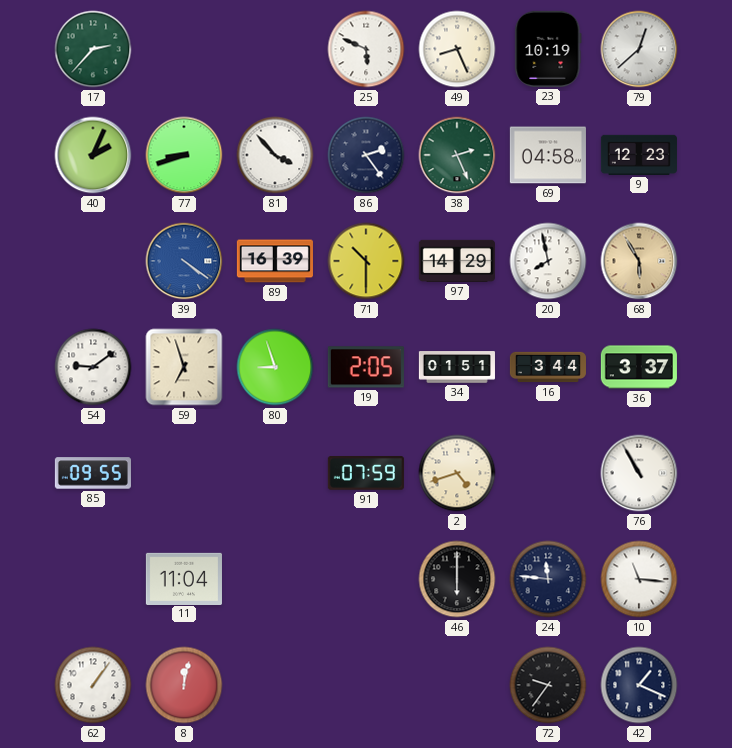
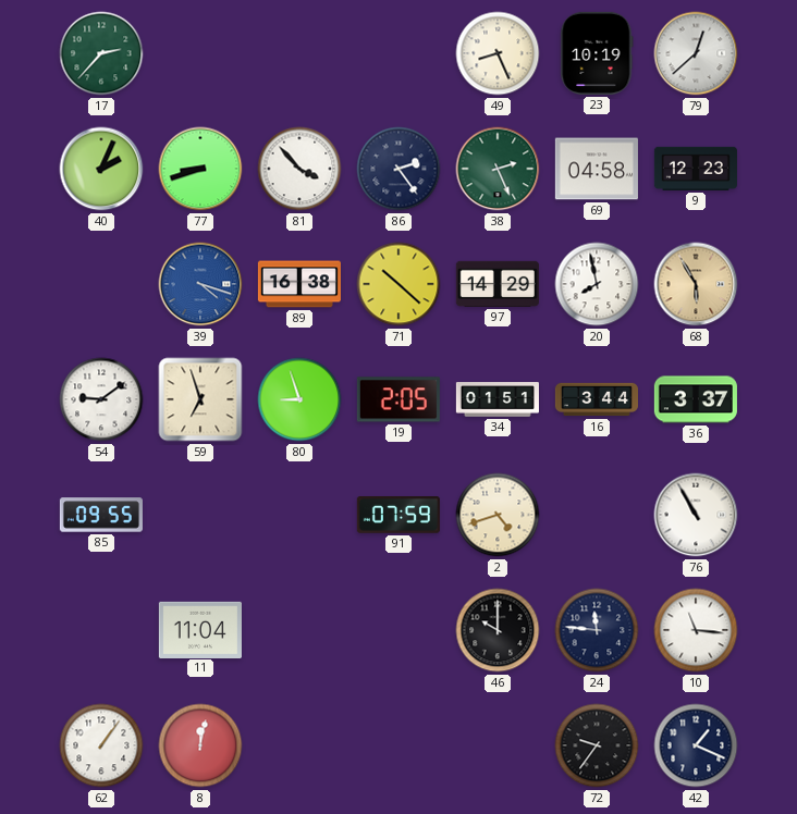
25: 5:49 -> none (366, 49)
39: 4:21 -> 4:18 (200, 284)
89: 16:39 -> 16:38 (299, 284)
71: 10:30 -> 10:22 (398, 284)
46: 6:00 -> 10:00 (498, 630)
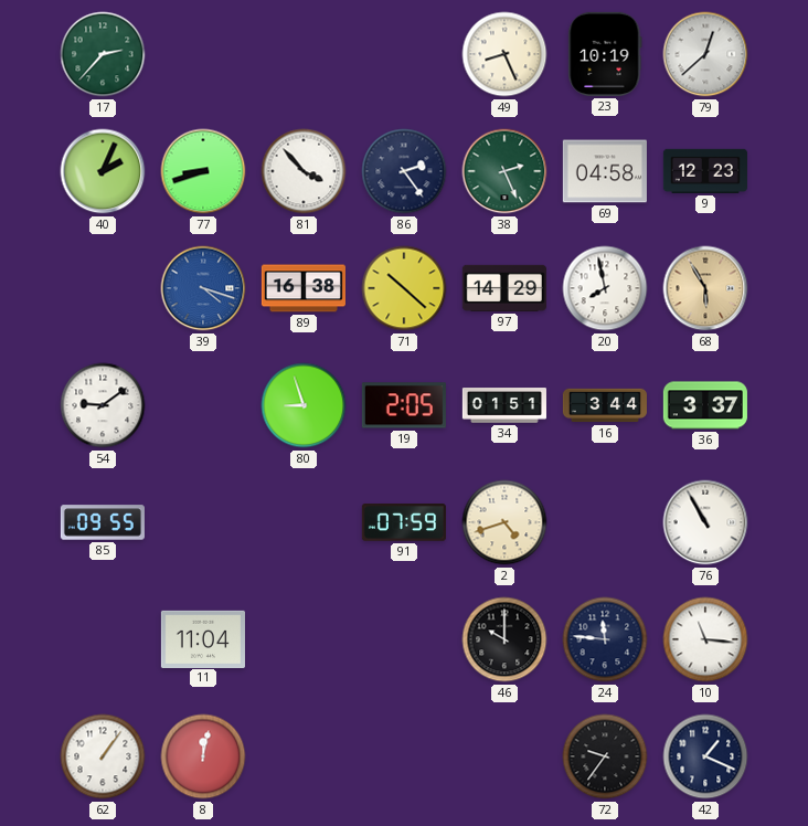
59: 6:57 -> none (200, 399)
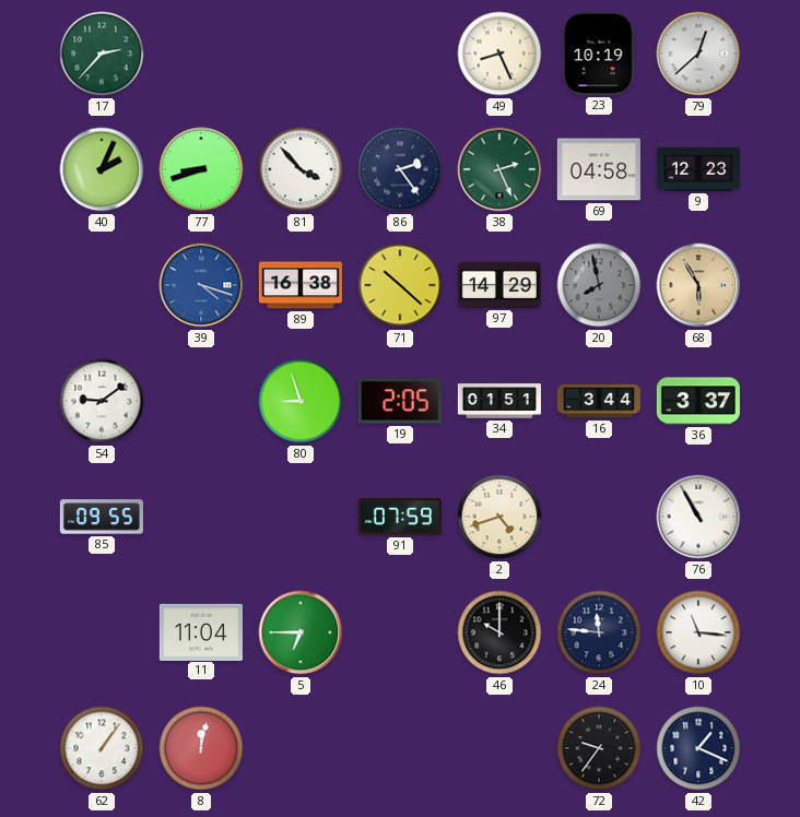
20 dial: white -> grey (599, 285)
5: none -> 6:45 (301, 632)
